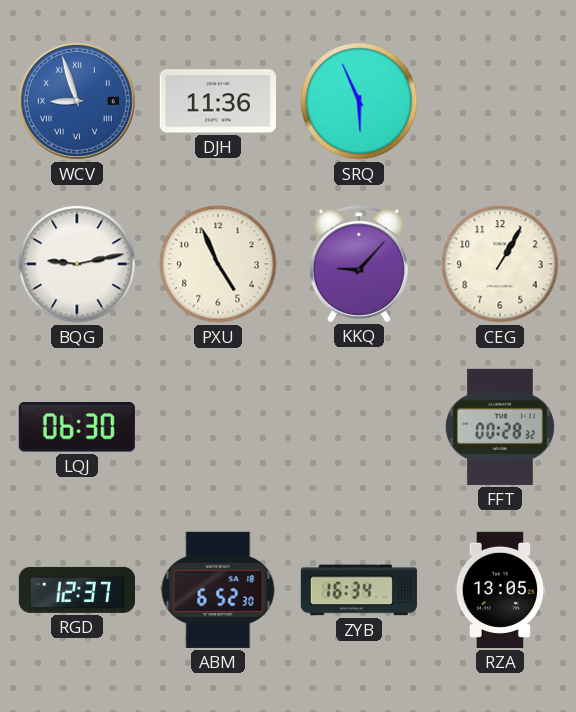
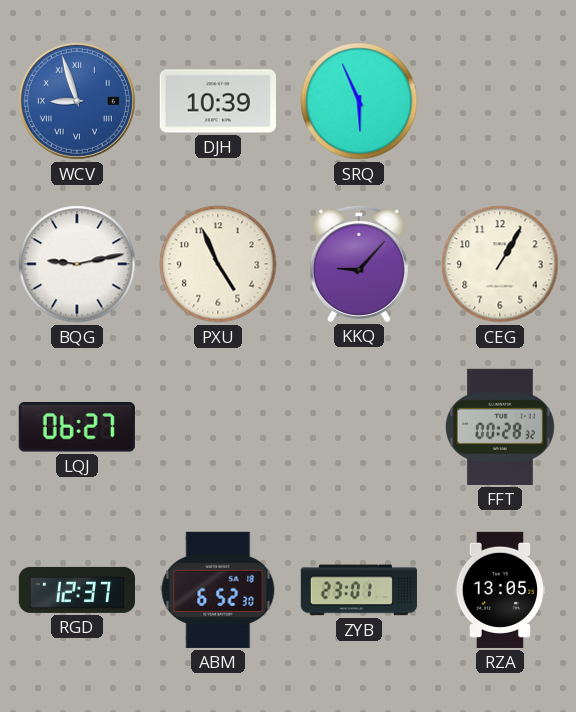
DJH: 11:36 -> 10:39 (218, 101)
LQJ: 06:30 -> 06:27 (77, 427)
ZYB: 16:34 -> 23:01 (359, 590)
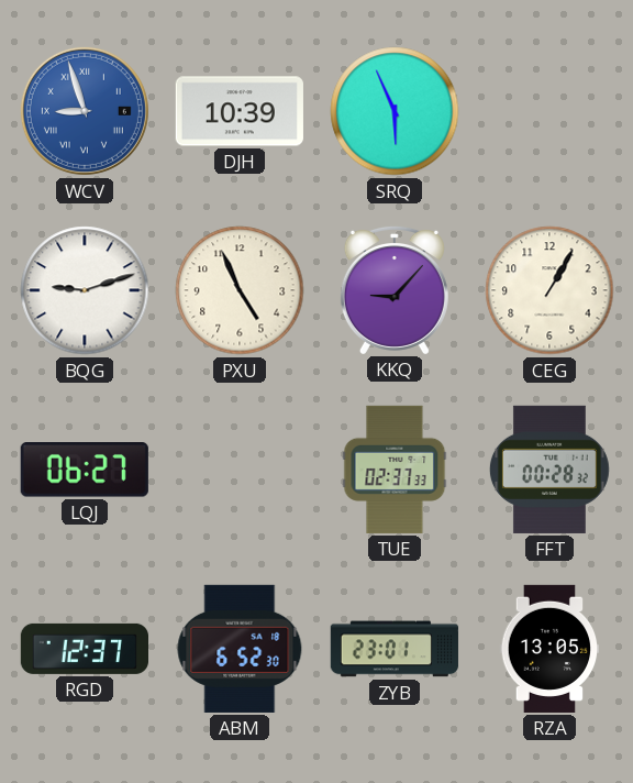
BQG: 9:13 -> 9:12 (85, 290)
TUE: none -> 02:37 (395, 470)
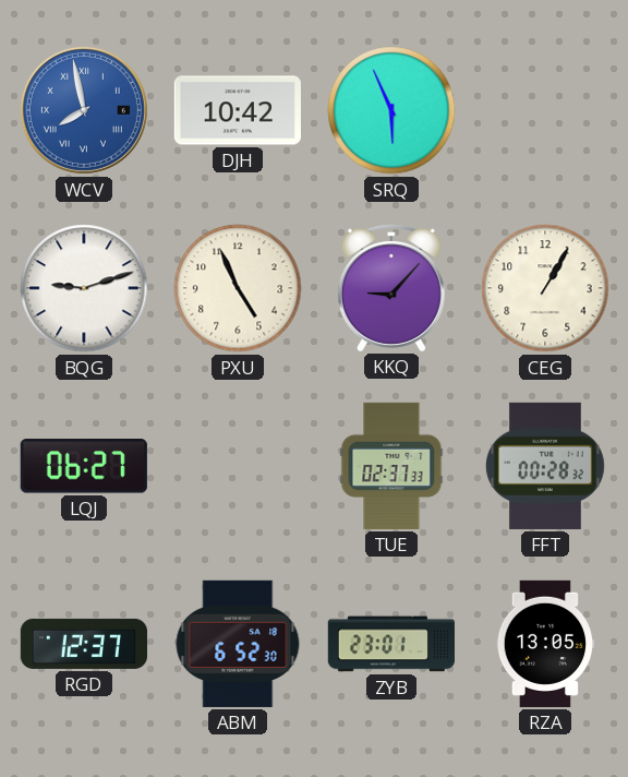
WCV: 8:57 -> 7:58 (84, 110)
DJH: 10:39 -> 10:42 (238, 110)
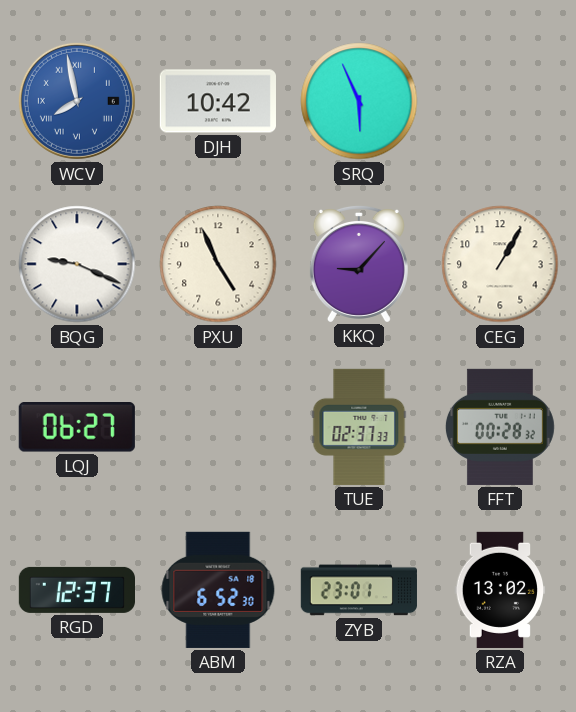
BQG: 9:12 -> 9:19 (77, 264)
RZA: 13:05 -> 13:02 (500, 590)
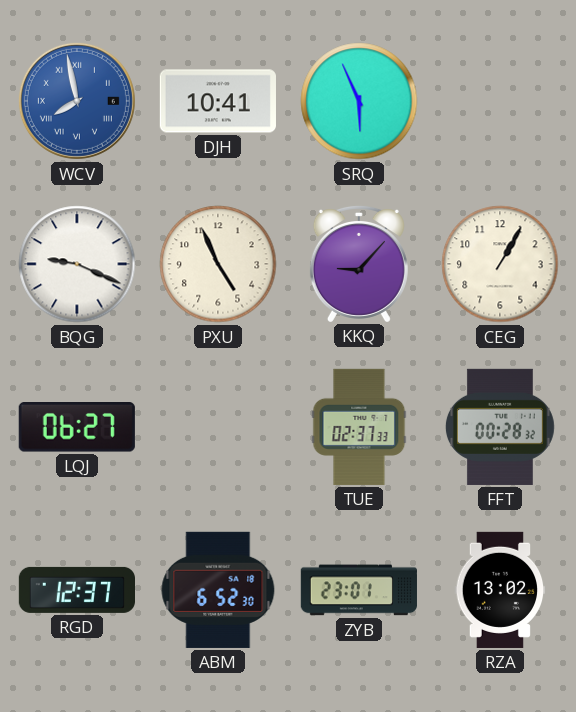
DJH: 10:42 -> 10:41 (218, 101)
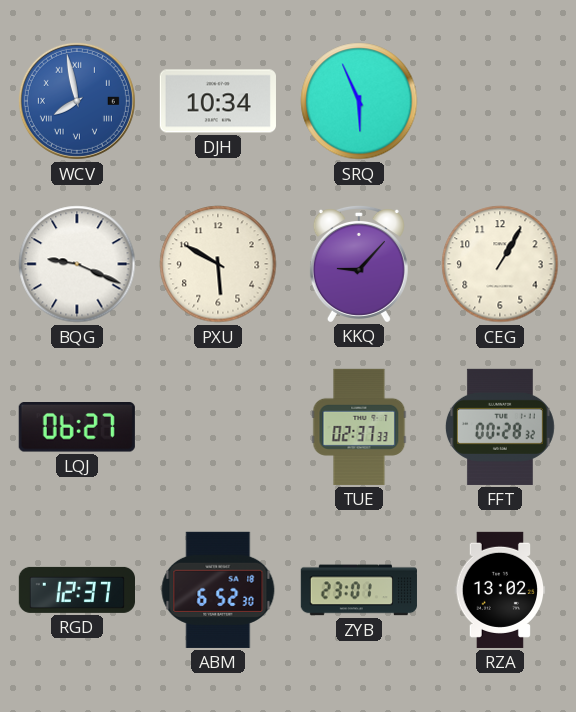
DJH: 10:41 -> 10:34 (218, 101)
PXU: 4:56 -> 5:50 (218, 264)
